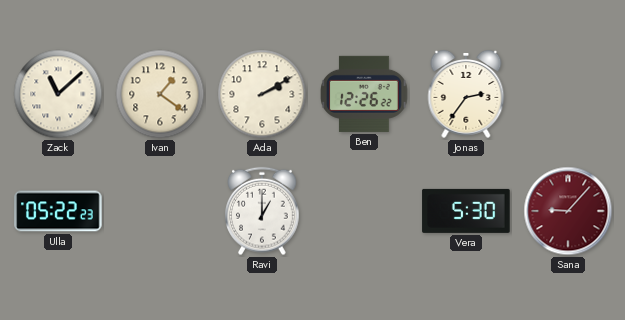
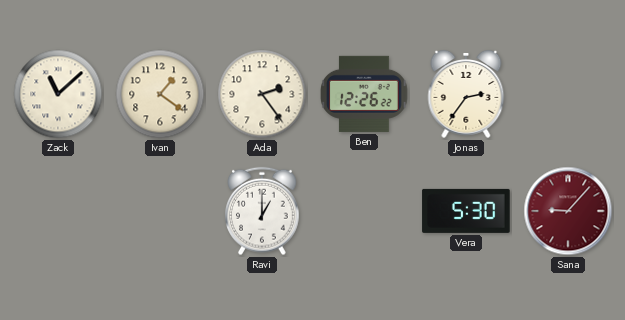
Ada: 2:10 -> 2:24 (262, 94)
Ulla: 05:22 -> none (58, 211)
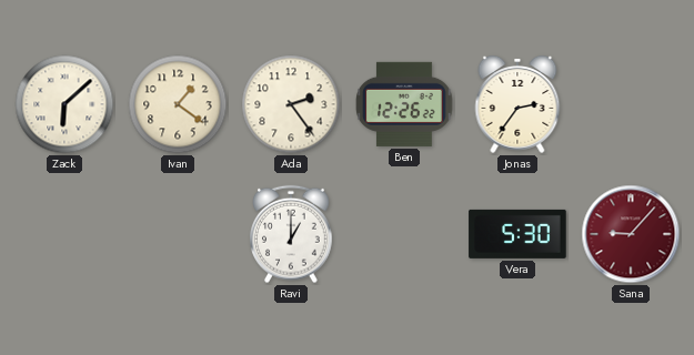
Zack: 11:08 -> 6:08 (64, 104)
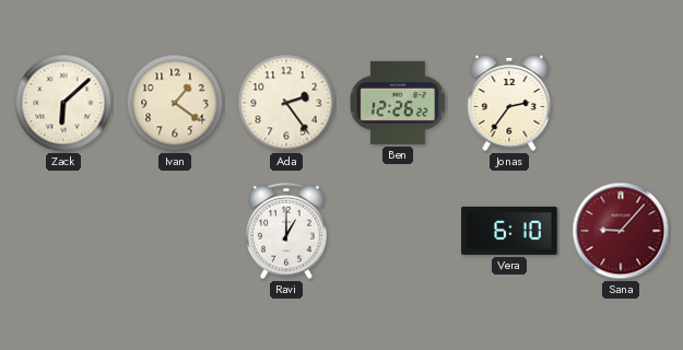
Vera: 5:30 -> 6:10 (509, 231)
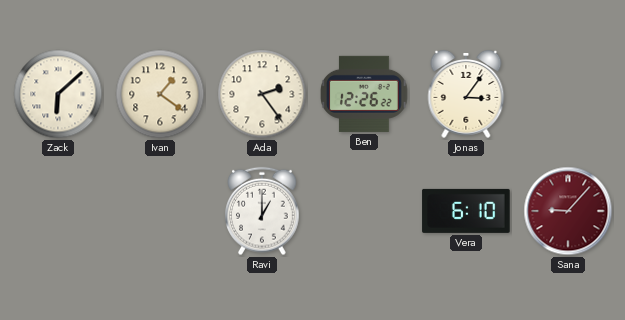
Jonas: 2:36 -> 3:06 (466, 95)
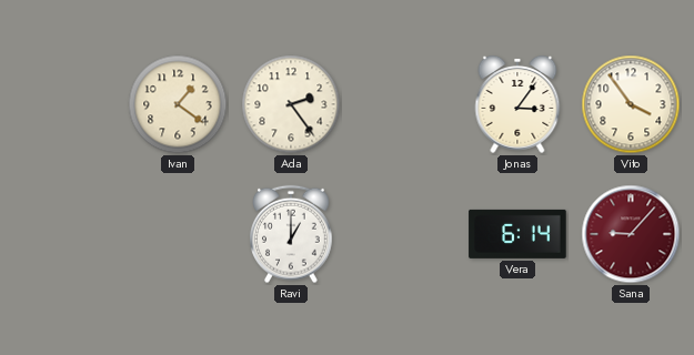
Zack: 6:08 -> none (58, 94)
Ben: 12:26 -> none (365, 94)
Vito: none -> 3:54 (631, 104)
Vera: 6:10 -> 6:14 (517, 234)
